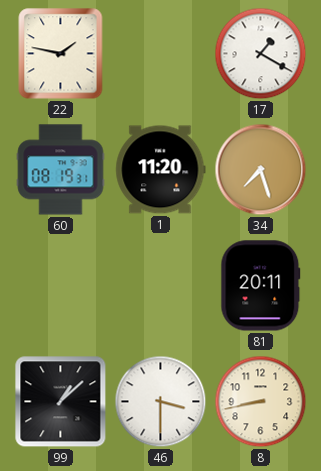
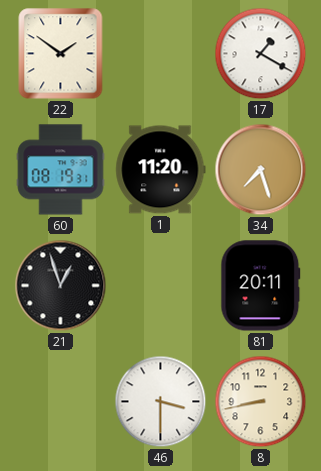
22: 1:47 -> 1:51 (61, 54)
21: none -> 12:57 (61, 286)
99: 1:08 -> none (61, 402)
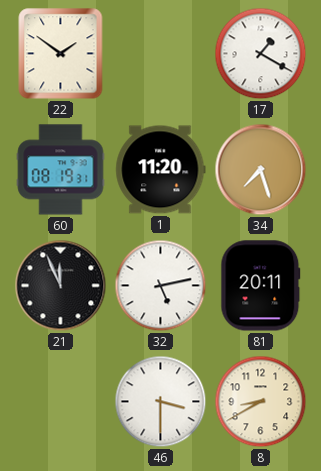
21: 12:57 -> 11:56 (61, 286)
32: none -> 5:13 (161, 286)
8: 8:43 -> 8:40 (261, 402)
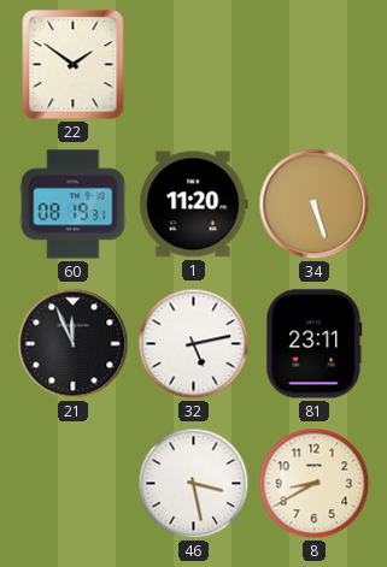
17: 1:20 -> none (261, 54)
34: 7:27 -> 5:27 (315, 205)
81: 20:11 -> 23:11 (315, 344)
46: 3:30 -> 3:28 (194, 484)
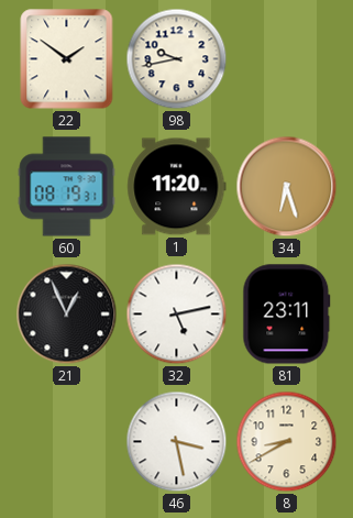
98: none -> 9:43 (177, 59)
34: 5:27 -> 6:27 (287, 187)
21: 11:56 -> 12:56 (67, 315)
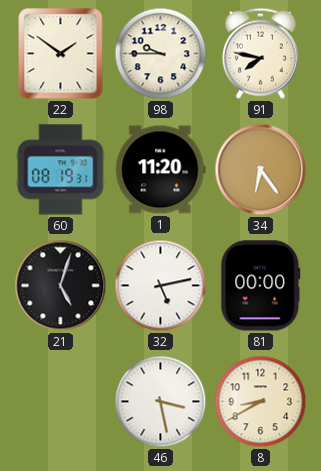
98: 9:43 -> 9:45 (161, 54)
91: none -> 7:47 (260, 53)
34: 6:27 -> 6:24 (261, 170)
21: 12:56 -> 5:03 (61, 286)
81: 23:11 -> 00:00 (261, 286)
